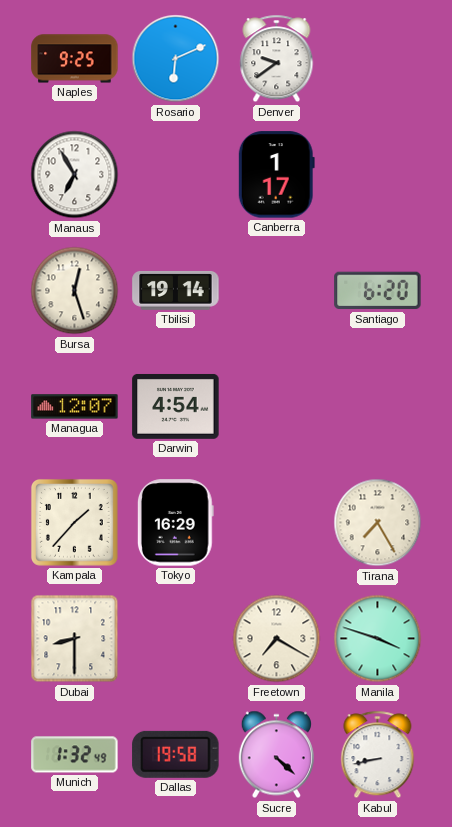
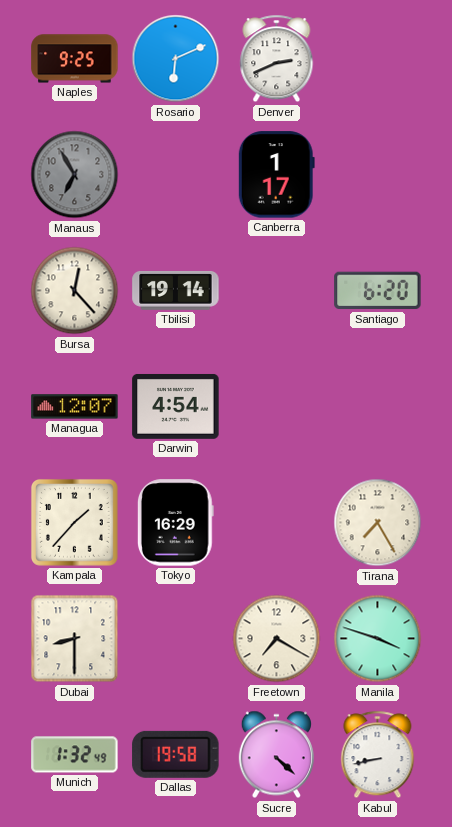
Denver: 9:39 -> 2:41 (277, 59)
Manaus dial: white -> grey (75, 175)
Bursa: 12:27 -> 12:23 (75, 291)
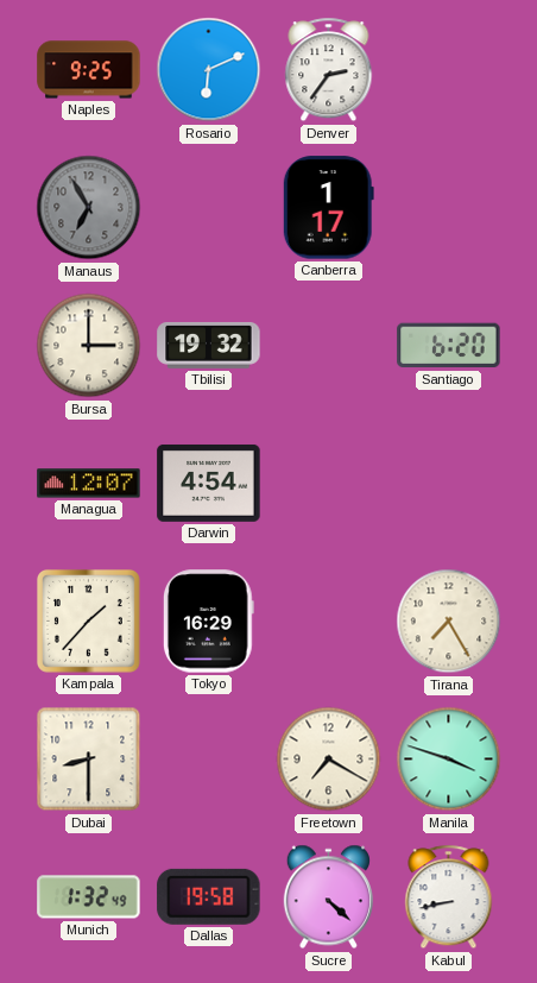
Denver: 2:41 -> 2:36 (329, 70)
Bursa: 12:23 -> 3:00 (89, 346)
Tbilisi: 19:14 -> 19:32 (209, 345)
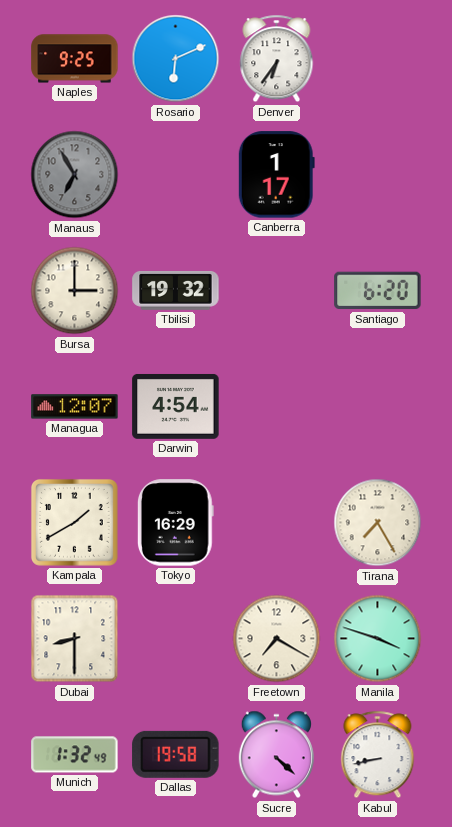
Denver: 2:36 -> 6:36 (277, 59)
Kampala: 1:37 -> 1:40 (74, 522)
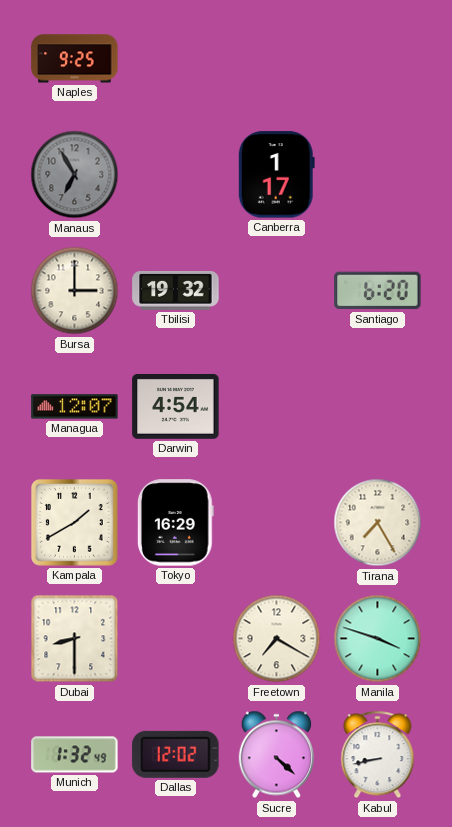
Rosario: 6:11 -> none (176, 59)
Denver: 6:36 -> none (277, 59)
Dallas: 19:58 -> 12:02 (176, 754)
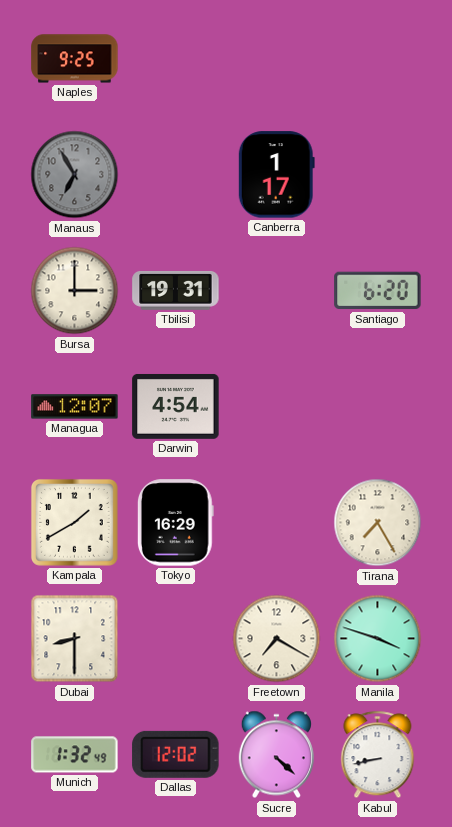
Tbilisi: 19:32 -> 19:31 (176, 290)
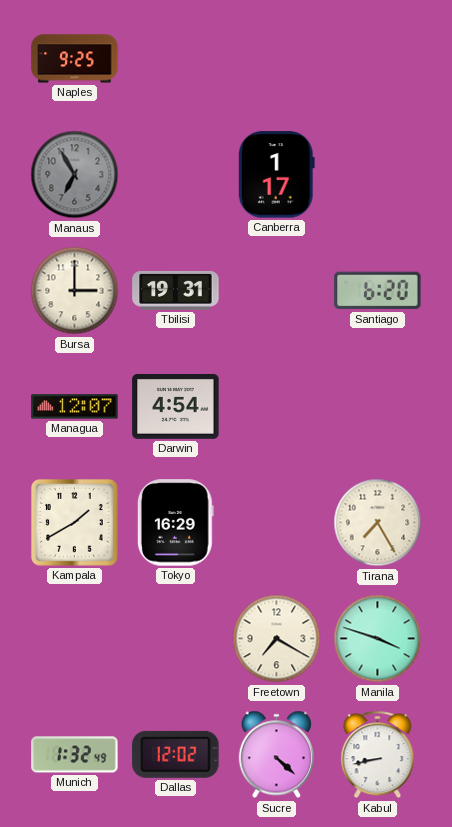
Dubai: 8:30 -> none (75, 639)
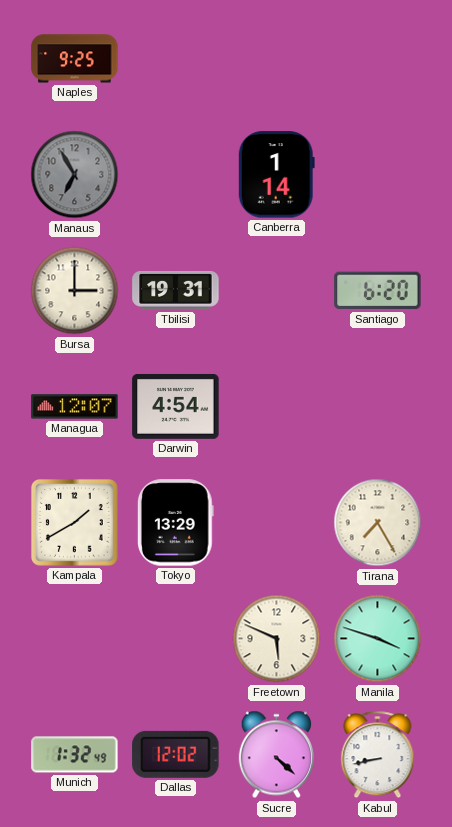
Canberra: 1:17 -> 1:14 (276, 175)
Tokyo: 16:29 -> 13:29 (175, 523)
Freetown: 7:20 -> 5:49 (277, 639)
